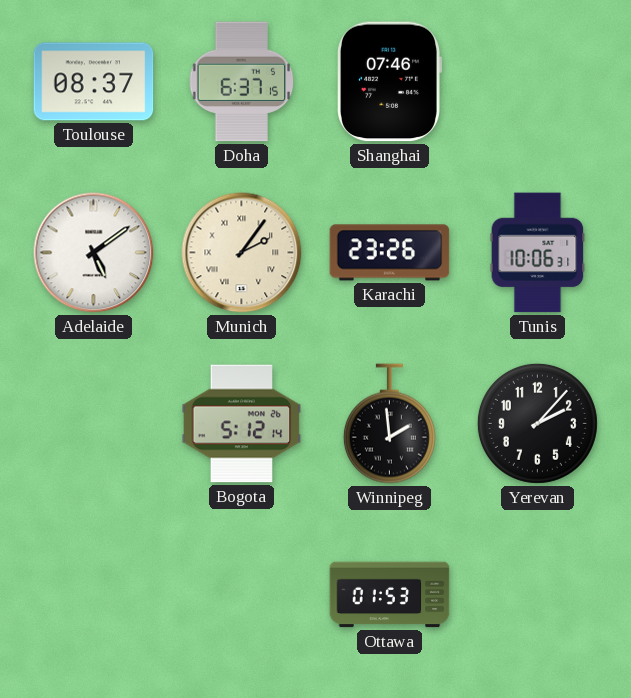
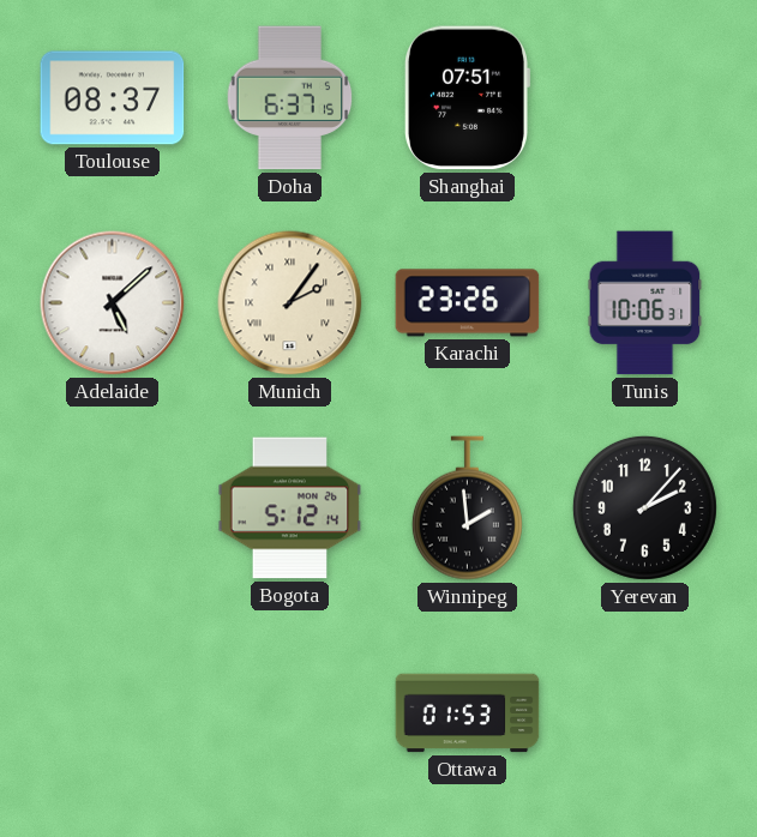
Shanghai: 07:46 -> 07:51 (468, 98)
Adelaide: 5:09 -> 5:08 (113, 303)
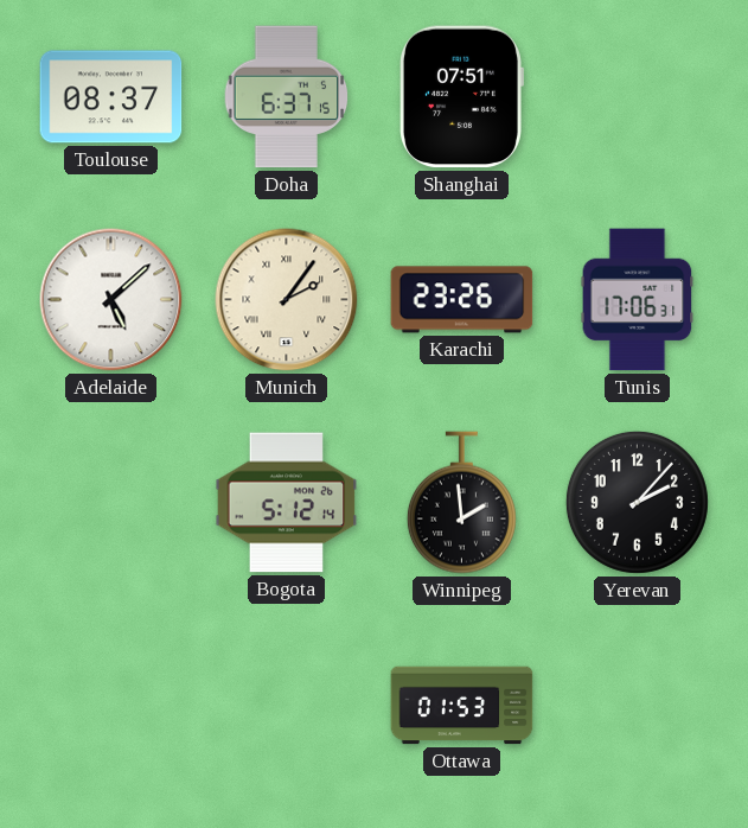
Tunis: 10:06 -> 17:06 (638, 300)
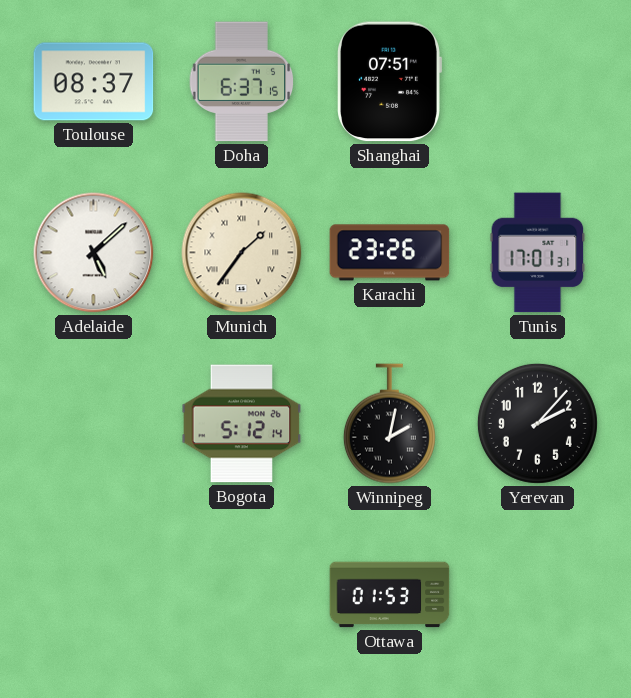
Munich: 2:06 -> 1:36 (242, 253)
Tunis: 17:06 -> 17:01 (538, 253)
Winnipeg: 1:59 -> 2:02 (389, 424)
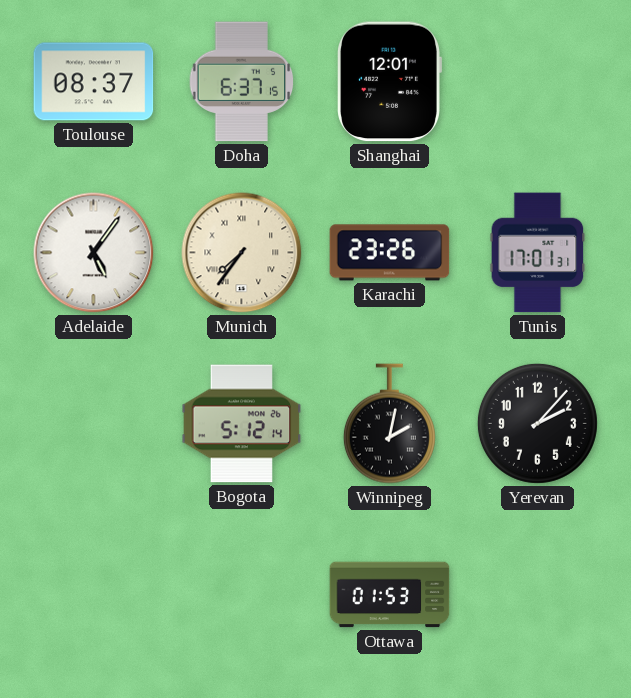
Shanghai: 07:51 -> 12:01 (390, 82)
Adelaide: 5:08 -> 5:06 (94, 253)
Munich: 1:36 -> 7:36 (242, 253)
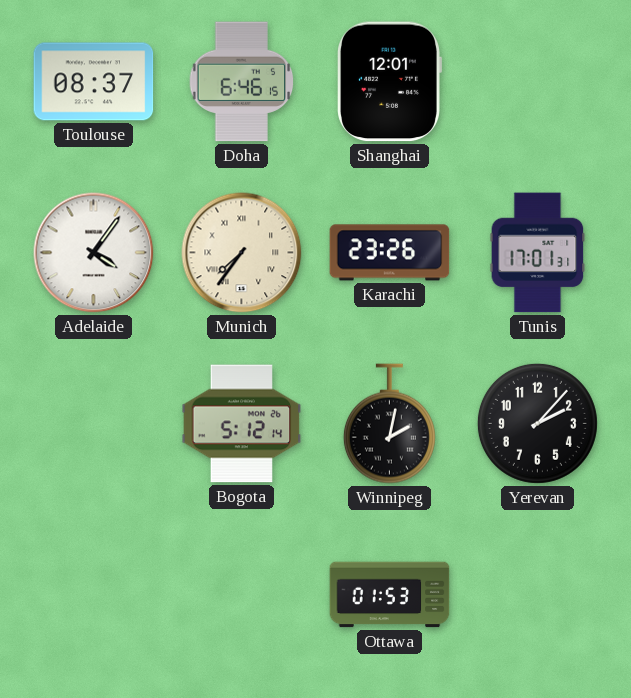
Doha: 6:37 -> 6:46 (242, 82)
Adelaide: 5:06 -> 4:06 (94, 253)
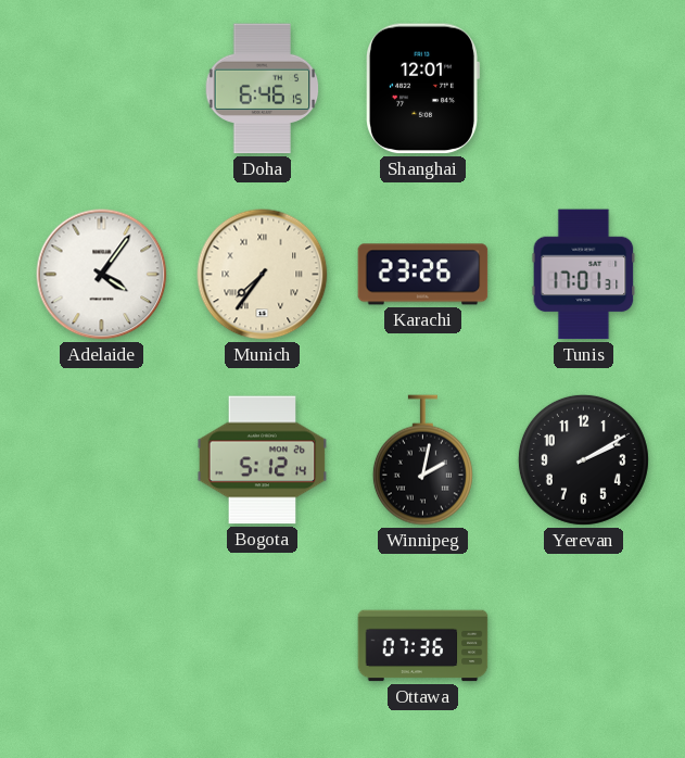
Toulouse: 08:37 -> none (94, 82)
Yerevan: 2:07 -> 2:10 (583, 459)
Ottawa: 01:53 -> 07:36 (423, 646)
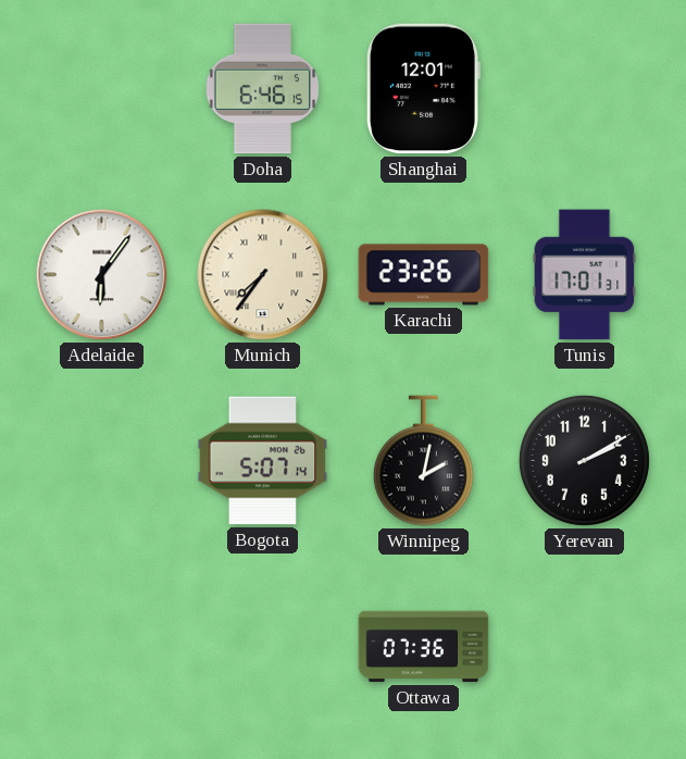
Adelaide: 4:06 -> 6:06 (102, 275)
Bogota: 5:12 -> 5:07 (263, 461)
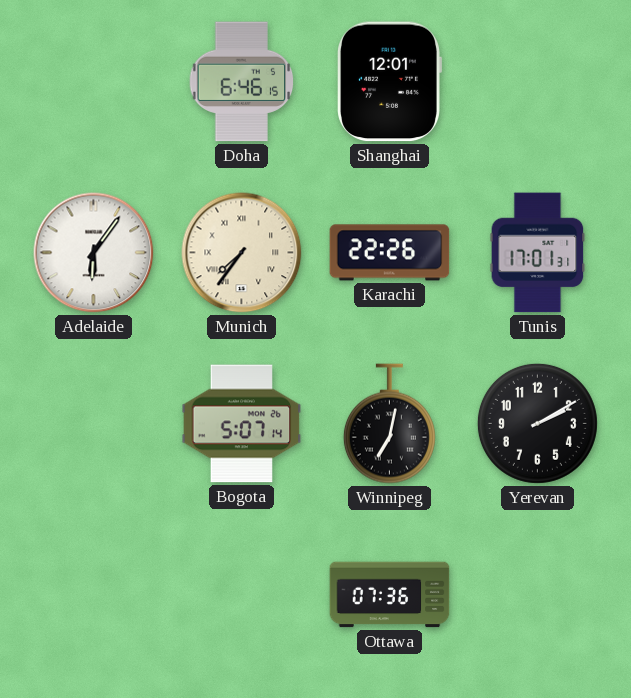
Karachi: 23:26 -> 22:26 (390, 253)
Winnipeg: 2:02 -> 7:02 (389, 424)
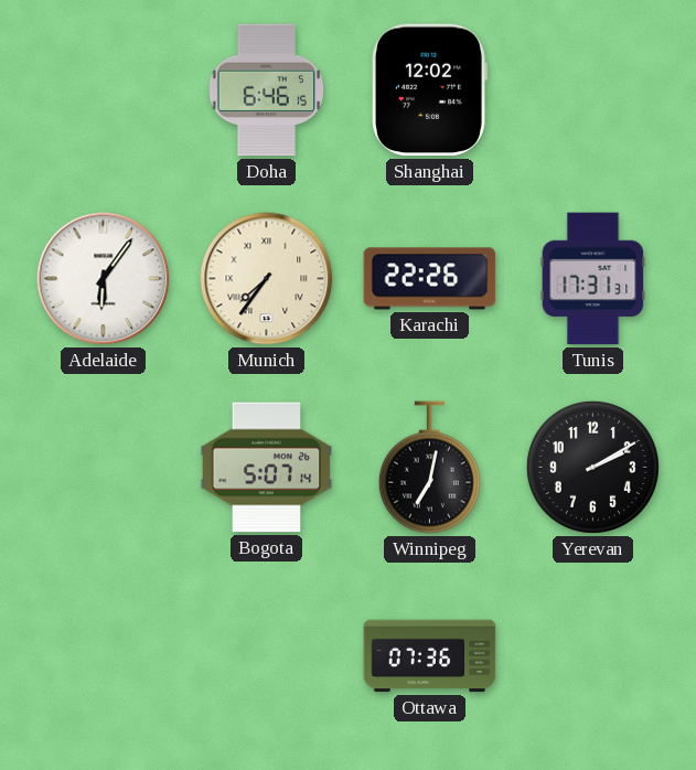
Shanghai: 12:01 -> 12:02 (430, 90)
Tunis: 17:01 -> 17:31 (593, 279)
